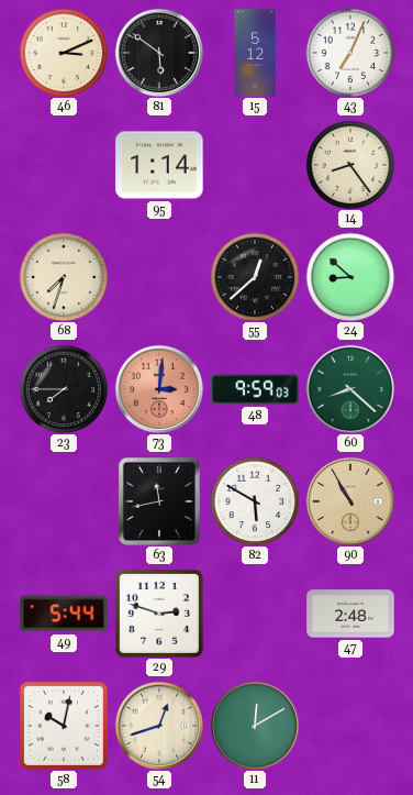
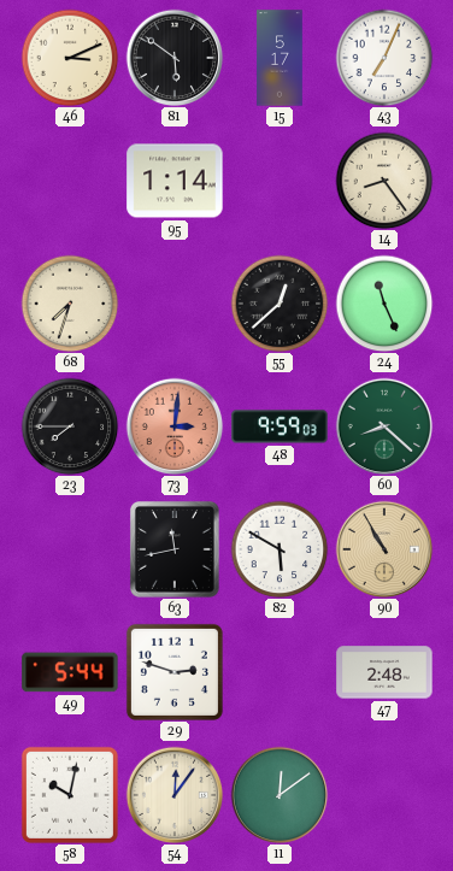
15: 5:12 -> 5:17 (280, 58)
24: 8:52 -> 11:26 (384, 304)
54: 12:42 -> 12:06 (175, 795)
11: 12:10 -> 12:09 (280, 795)
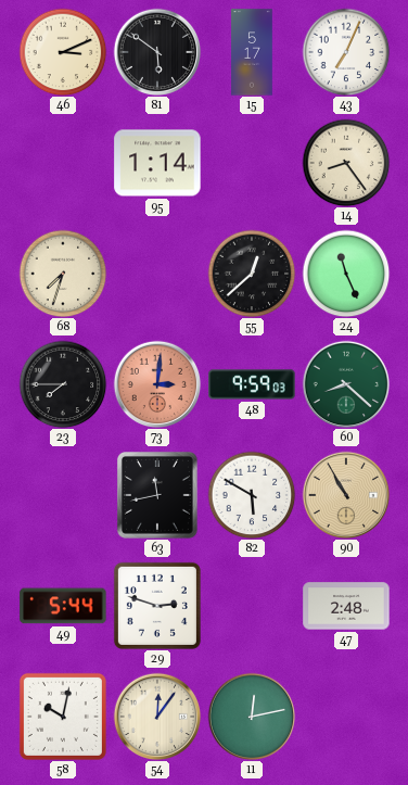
11: 12:09 -> 12:13 (252, 717)
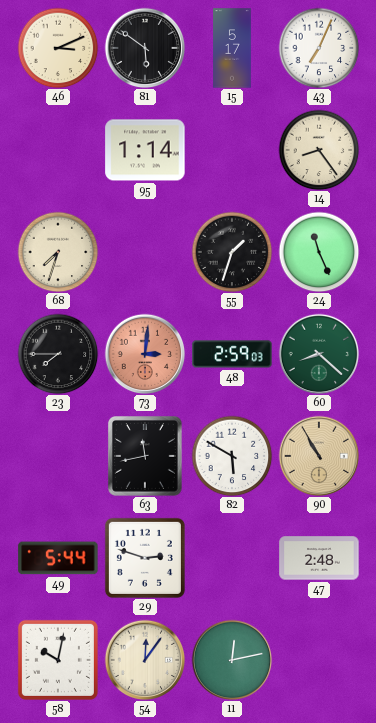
55: 12:38 -> 1:33 (232, 252)
48: 9:59 -> 2:59 (232, 354)
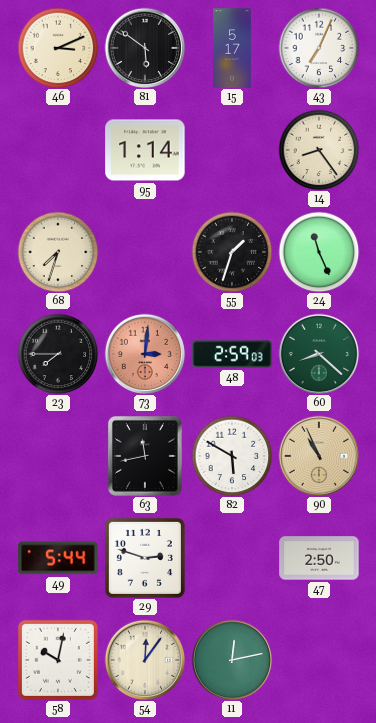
90: 10:55 -> 10:56 (319, 456)
47: 2:48 -> 2:50 (319, 558)
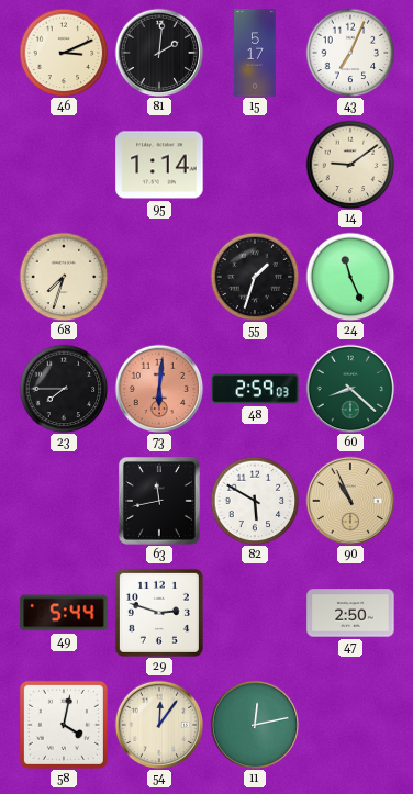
81: 5:51 -> 2:01 (159, 53)
14: 8:24 -> 9:09 (350, 165)
73: 3:01 -> 6:01 (159, 389)
58: 10:02 -> 4:02 (64, 725)
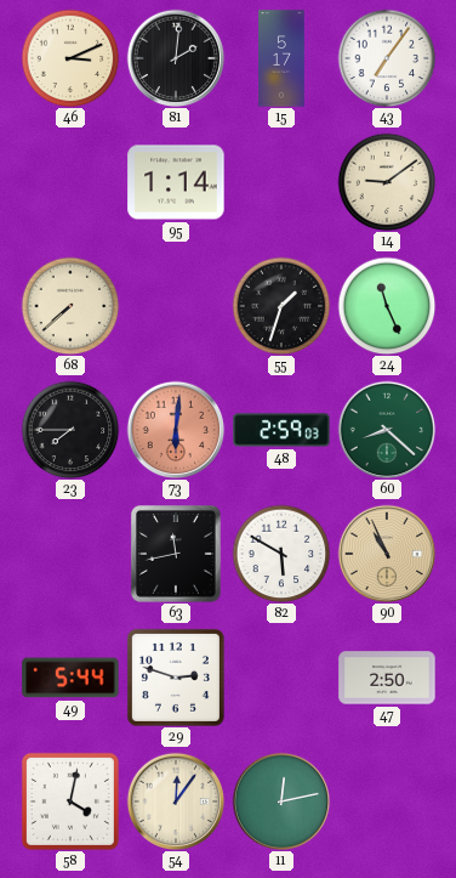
43: 7:04 -> 7:06 (387, 58)
68: 7:33 -> 7:38 (70, 306)
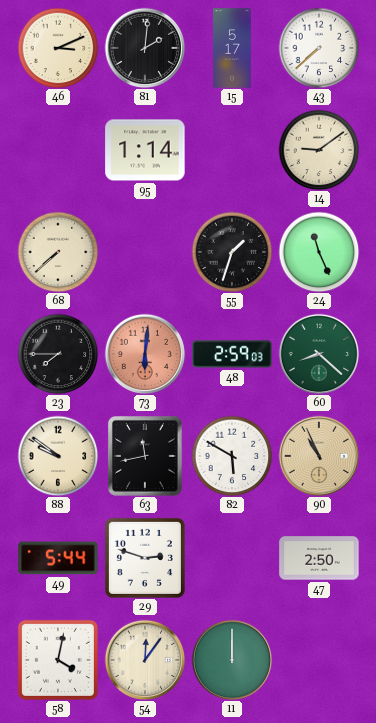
43: 7:06 -> 7:38 (319, 48)
88: none -> 9:51 (58, 456)
11: 12:13 -> 12:00 (232, 660)
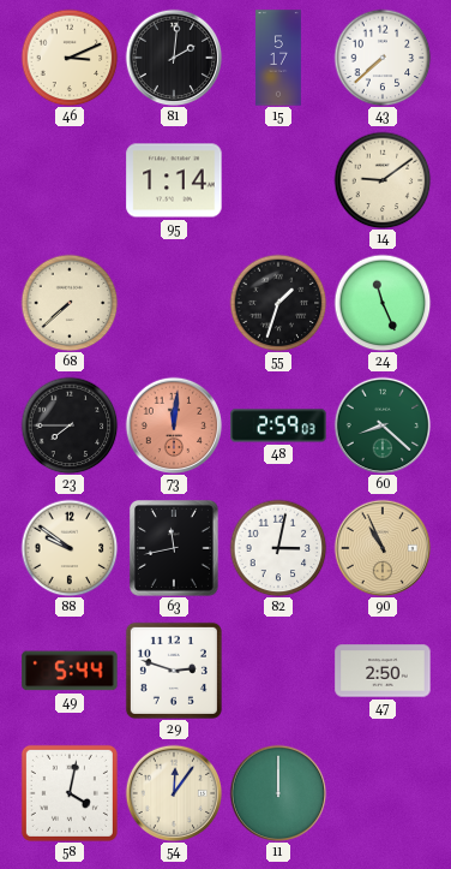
73: 6:01 -> 12:01 (174, 425)
82: 5:50 -> 3:02 (278, 548)
